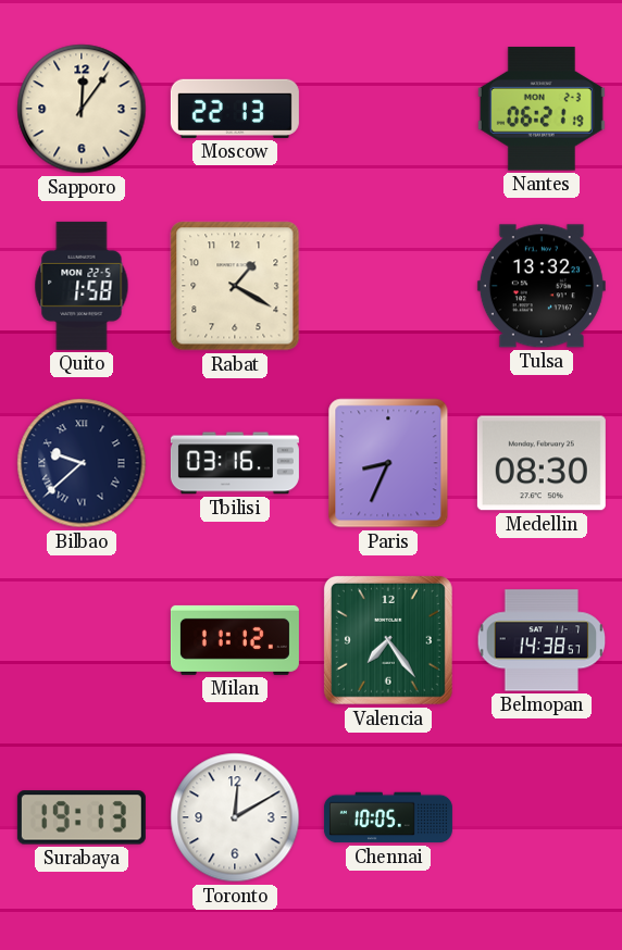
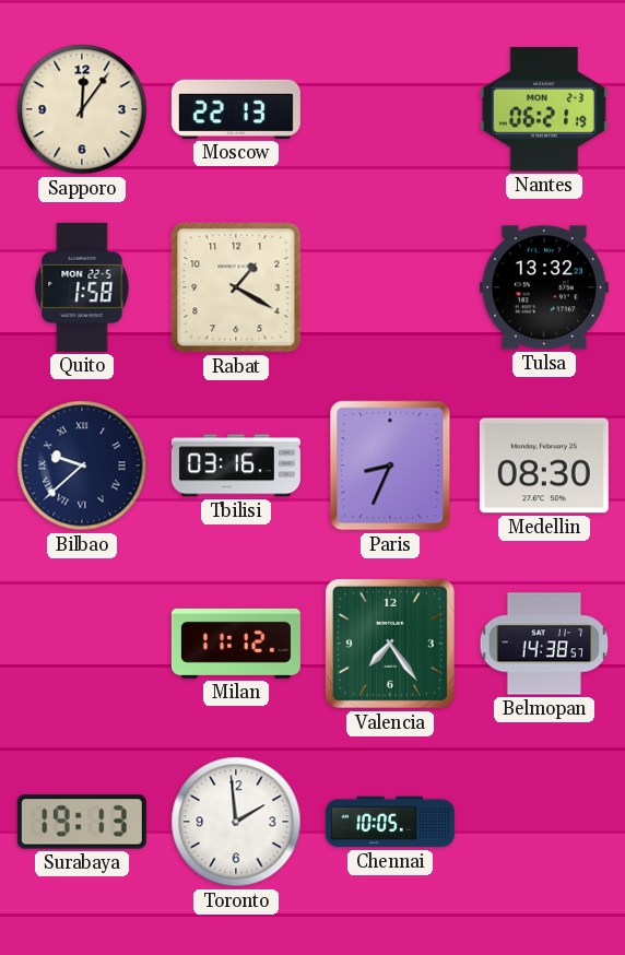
Toronto: 12:10 -> 1:59 (236, 822)
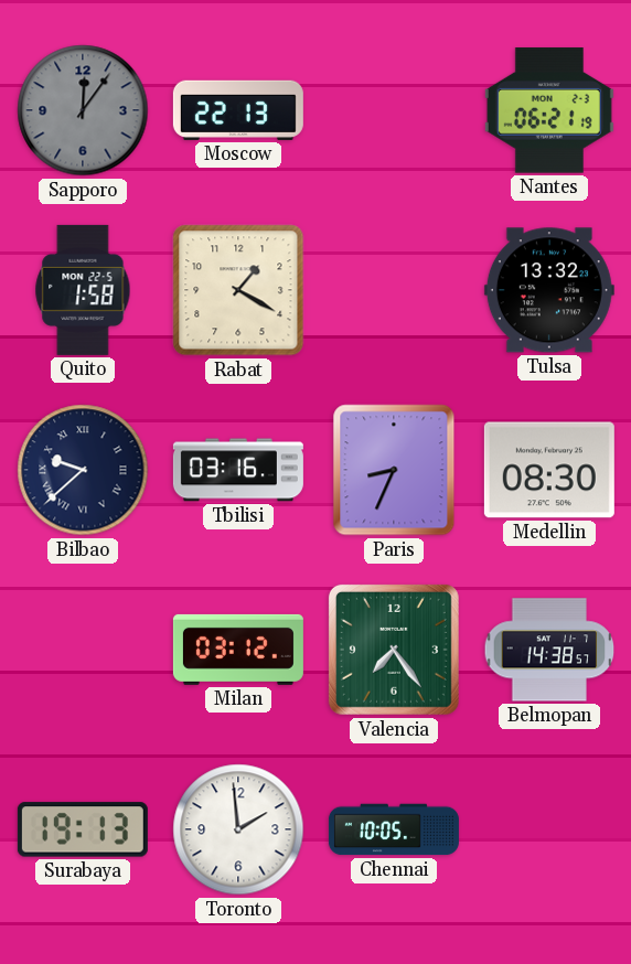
Sapporo dial: cream -> grey (83, 110)
Milan: 11:12 -> 03:12 (238, 650)
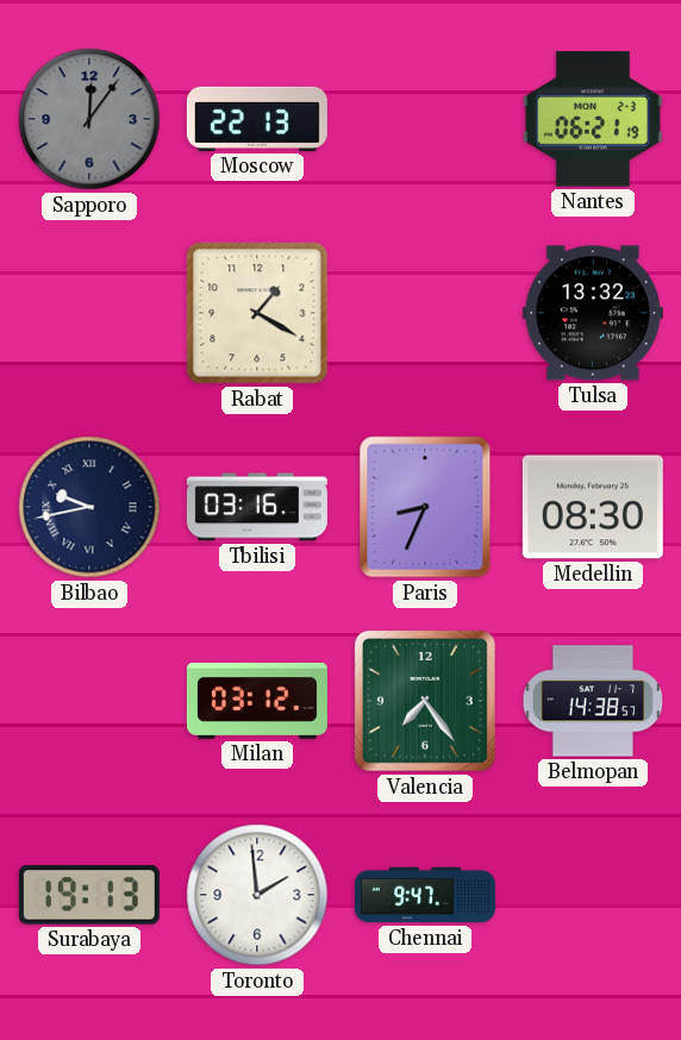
Quito: 1:58 -> none (83, 290)
Bilbao: 9:38 -> 9:43 (89, 507)
Chennai: 10:05 -> 9:47 (425, 895)
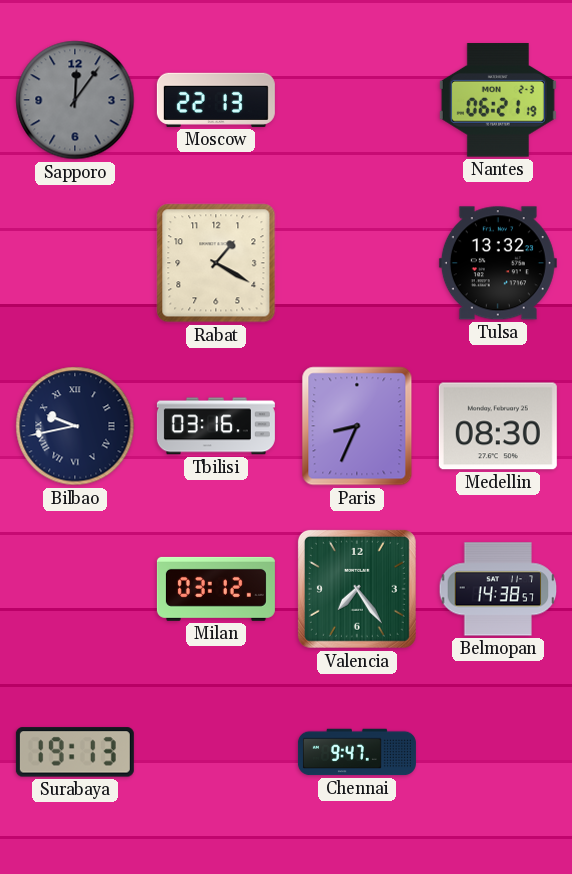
Toronto: 1:59 -> none (257, 895)
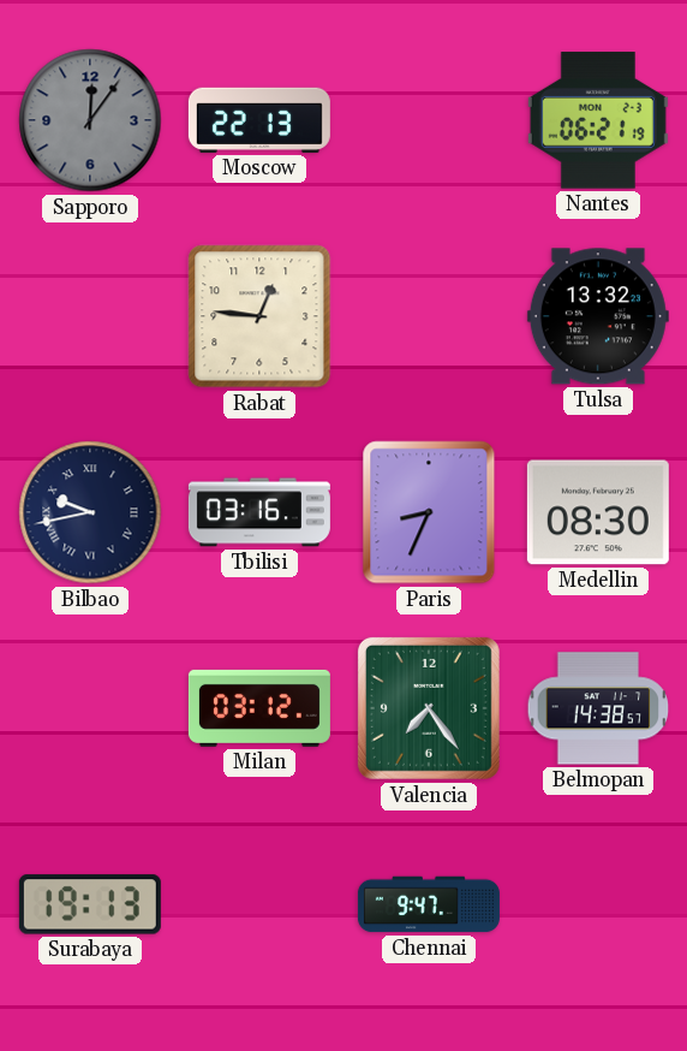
Rabat: 1:20 -> 12:46 (259, 316)
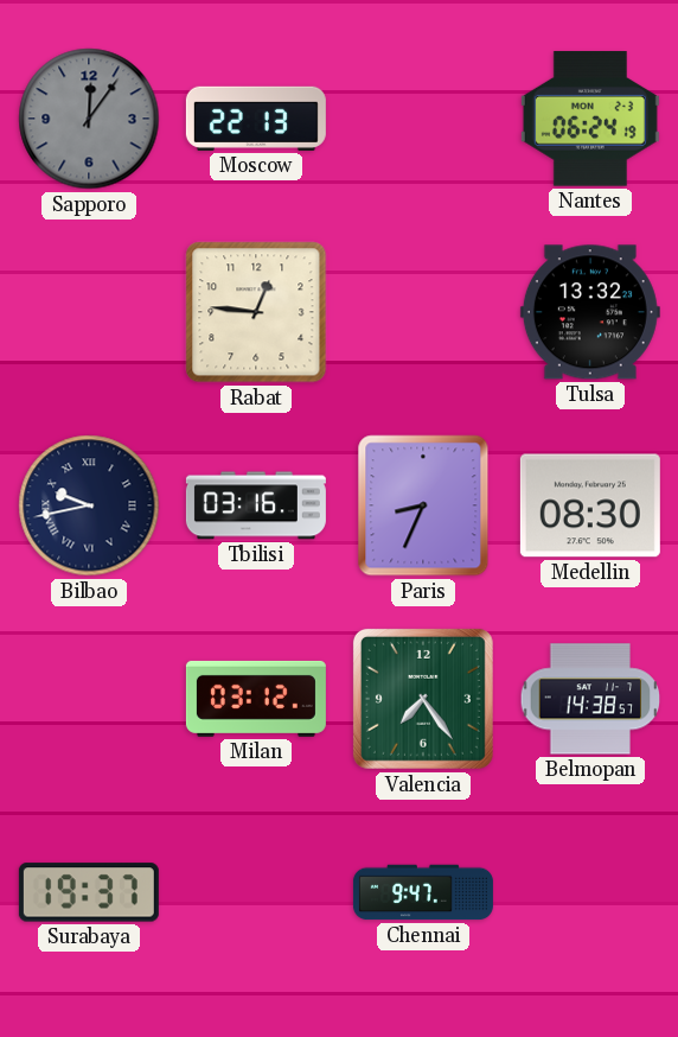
Nantes: 06:21 -> 06:24 (590, 119)
Surabaya: 19:13 -> 19:37 (89, 892)
